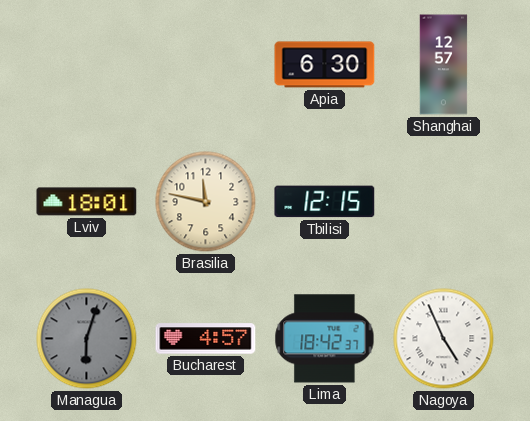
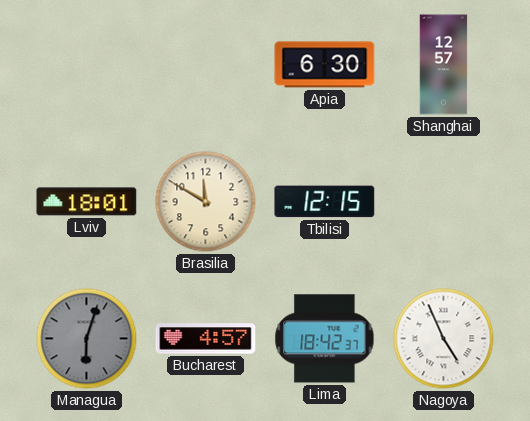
Brasilia: 11:47 -> 11:50 (206, 202)
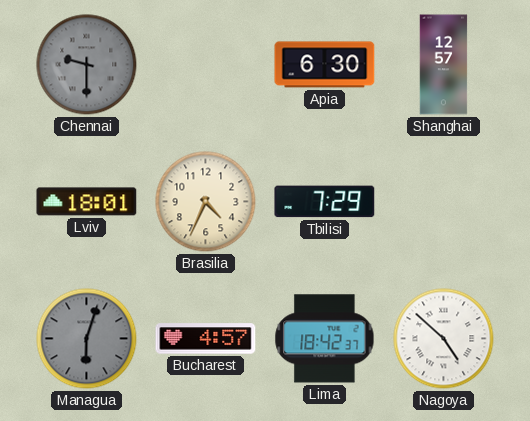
Chennai: none -> 9:30 (87, 65)
Brasilia: 11:50 -> 4:34 (206, 202)
Tbilisi: 12:15 -> 7:29 (325, 202)
Nagoya: 4:56 -> 4:52 (444, 339)
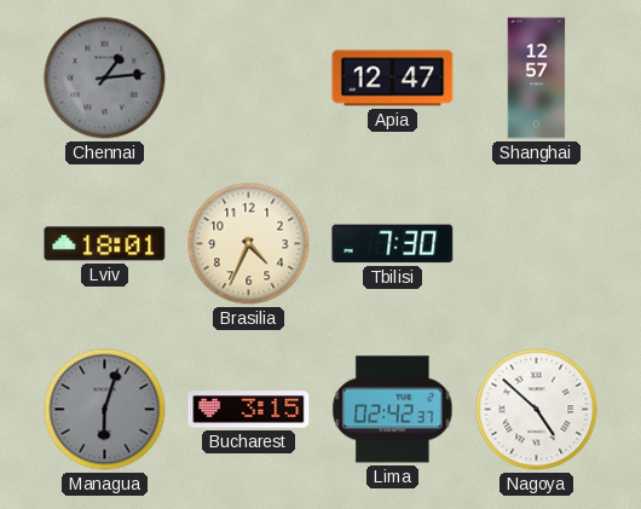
Chennai: 9:30 -> 1:14 (105, 79)
Apia: 6:30 -> 12:47 (393, 79)
Tbilisi: 7:29 -> 7:30 (393, 244)
Bucharest: 4:57 -> 3:15 (249, 410)
Lima: 18:42 -> 02:42 (393, 410)
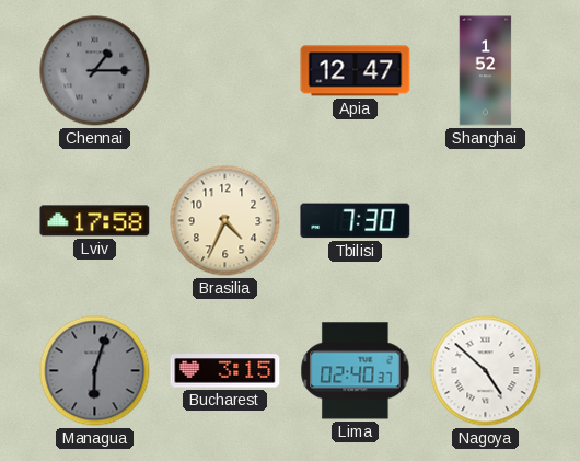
Chennai: 1:14 -> 1:15 (95, 71)
Shanghai: 12:57 -> 1:52 (486, 71)
Lviv: 18:01 -> 17:58 (95, 221)
Lima: 02:42 -> 02:40 (356, 371)
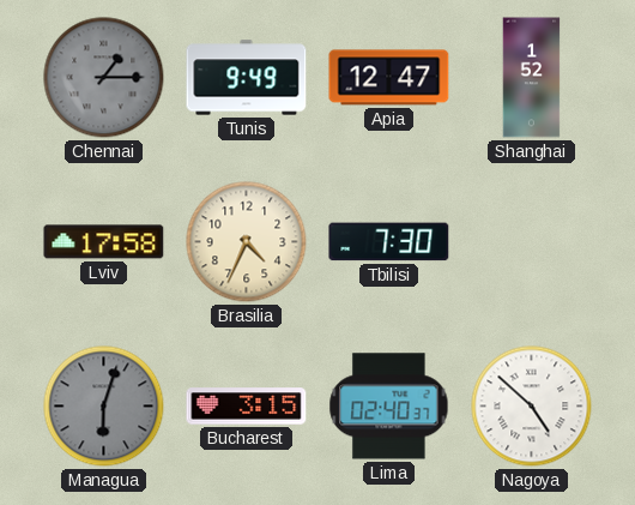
Tunis: none -> 9:49 (247, 78)
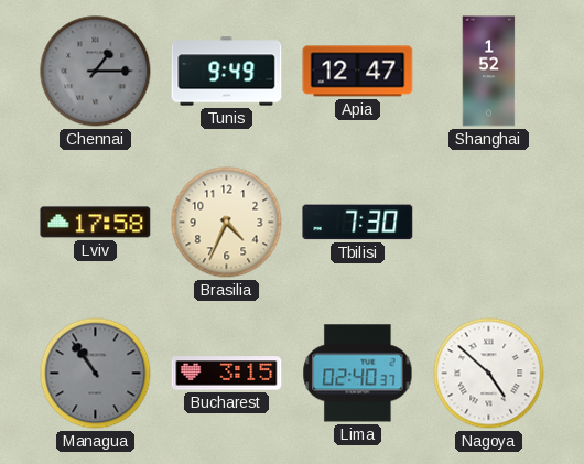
Managua: 6:03 -> 10:54 (96, 374)
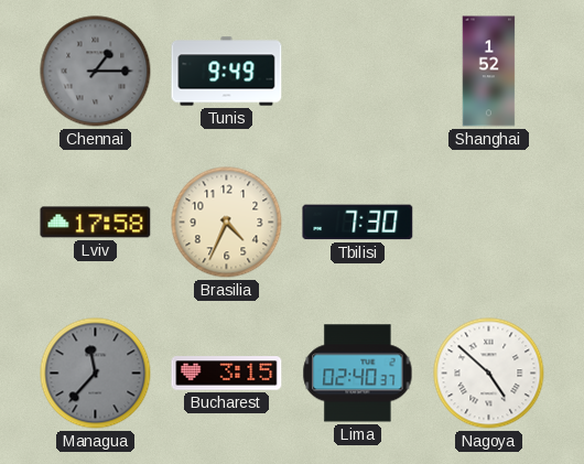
Apia: 12:47 -> none (358, 72)
Managua: 10:54 -> 11:37 (96, 374)
